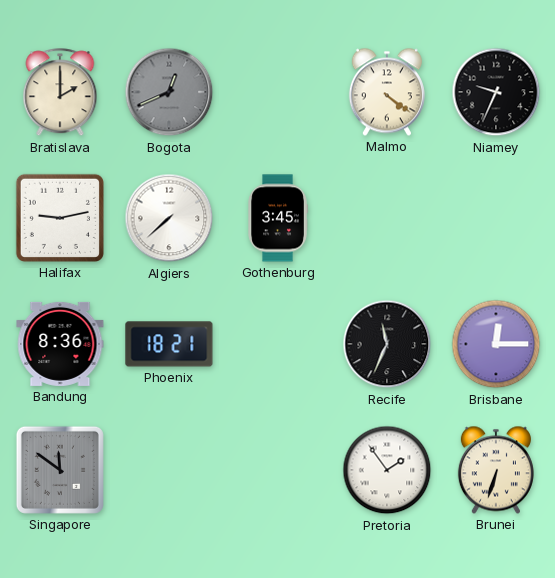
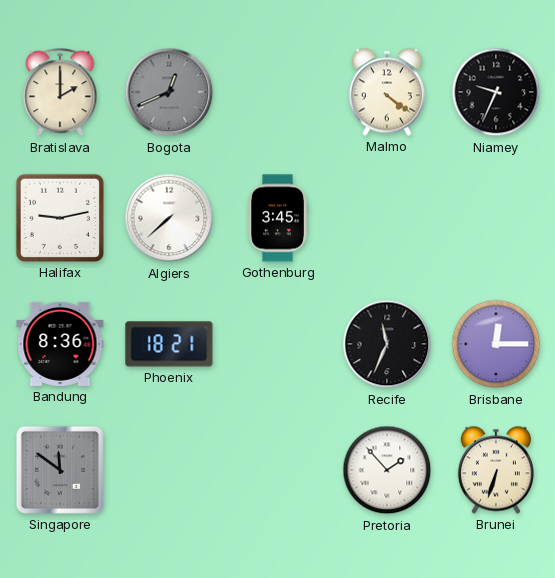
Pretoria: 1:54 -> 1:53 (387, 470)
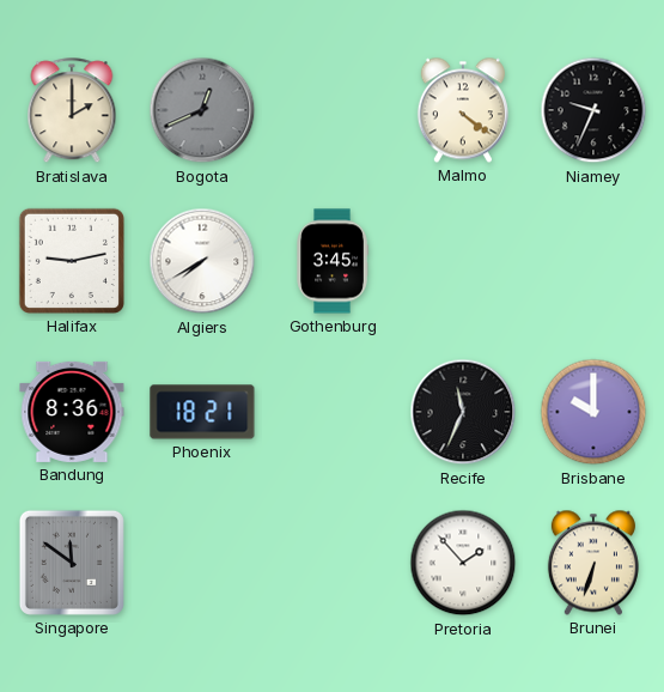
Algiers: 7:38 -> 7:40 (202, 261)
Brisbane: 12:15 -> 10:00 (593, 412)
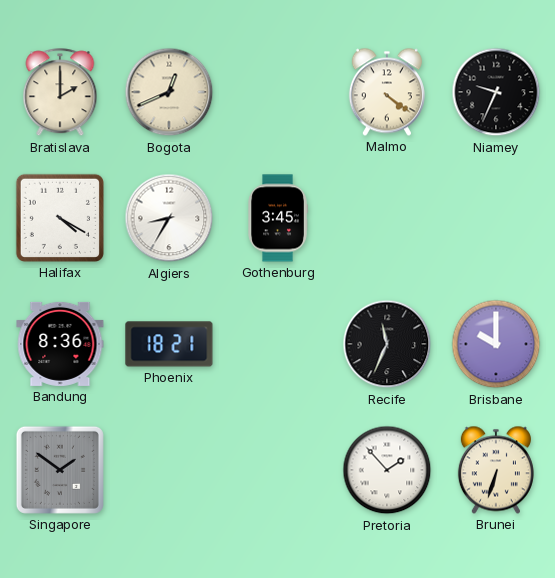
Bogota dial: grey -> cream (169, 92)
Halifax: 9:13 -> 4:20 (60, 218)
Algiers: 7:40 -> 8:35 (169, 218)
Singapore: 11:51 -> 1:51 (60, 470)
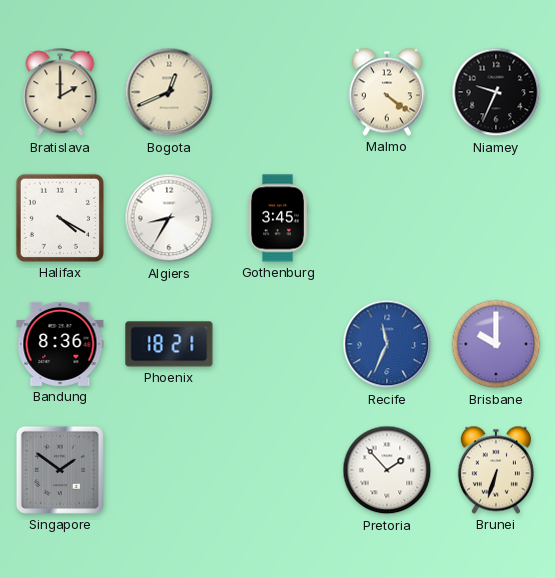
Recife dial: black -> blue (387, 344)
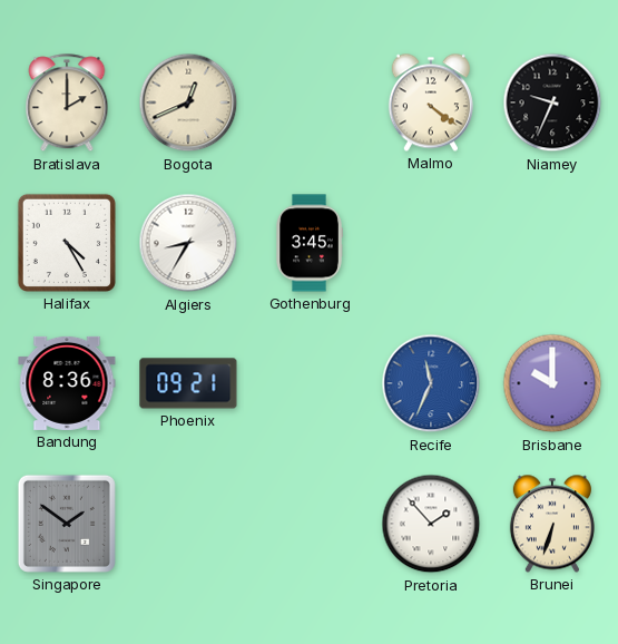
Halifax: 4:20 -> 4:25 (67, 243)
Phoenix: 18:21 -> 09:21 (188, 383)
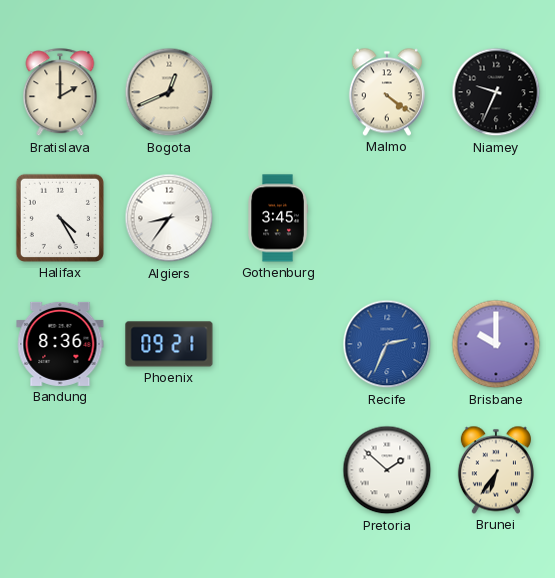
Algiers: 8:35 -> 8:36 (169, 218)
Recife: 11:34 -> 2:34 (387, 344)
Singapore: 1:51 -> none (67, 524)
Pretoria: 1:53 -> 1:52 (387, 470)
Brunei: 6:33 -> 6:36 (496, 470)
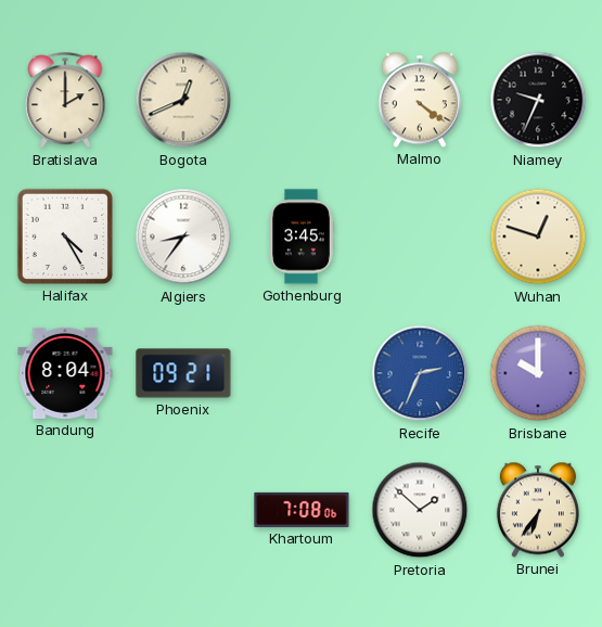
Wuhan: none -> 12:48 (538, 236)
Bandung: 8:36 -> 8:04 (65, 373)
Khartoum: none -> 7:08 (302, 510)
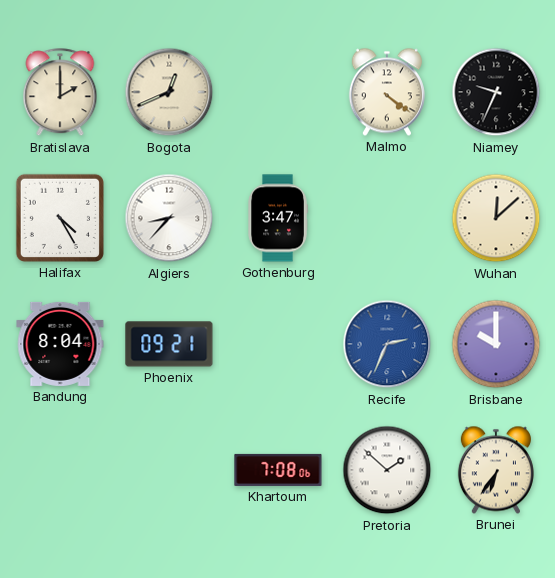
Algiers: 8:36 -> 8:37 (169, 218)
Gothenburg: 3:45 -> 3:47 (278, 218)
Wuhan: 12:48 -> 12:08 (496, 218)
